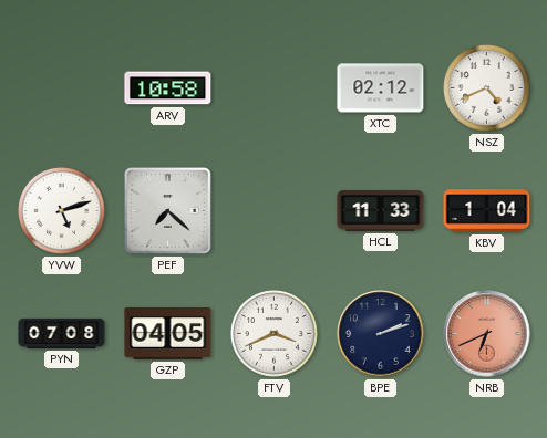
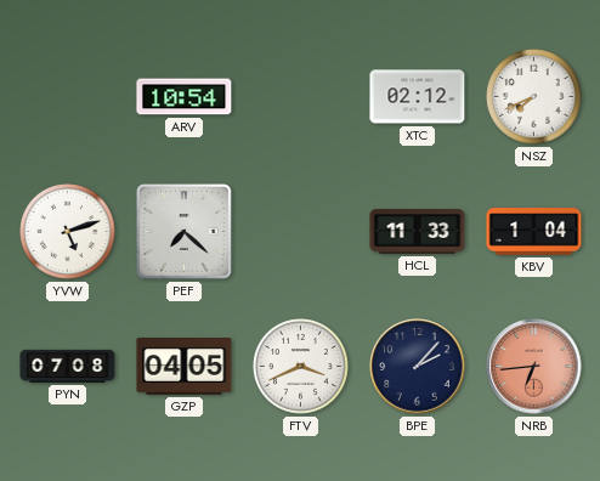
ARV: 10:58 -> 10:54 (185, 97)
NSZ: 4:41 -> 7:41 (534, 97)
BPE: 2:12 -> 2:07 (418, 367)
NRB: 6:41 -> 6:44 (534, 367)
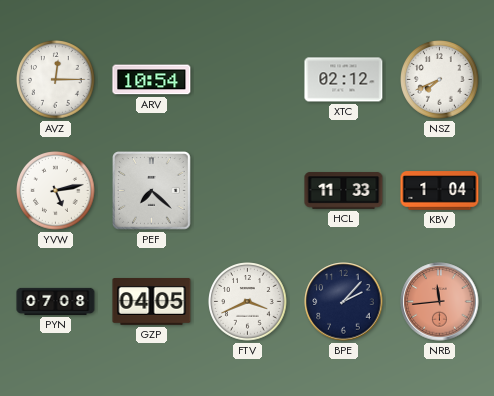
AVZ: none -> 12:15 (56, 80)
YVW: 5:12 -> 5:13 (56, 191)
NRB: 6:44 -> 11:44 (440, 302)
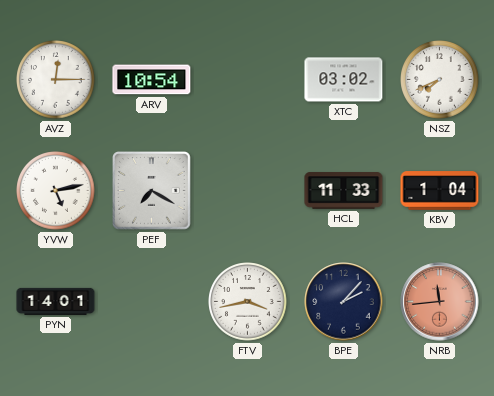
XTC: 02:12 -> 03:02 (344, 80)
PEF: 7:22 -> 7:20 (152, 191)
PYN: 07:08 -> 14:01 (56, 301)
GZP: 04:05 -> none (152, 302)
FTV: 3:41 -> 3:43 (248, 302)
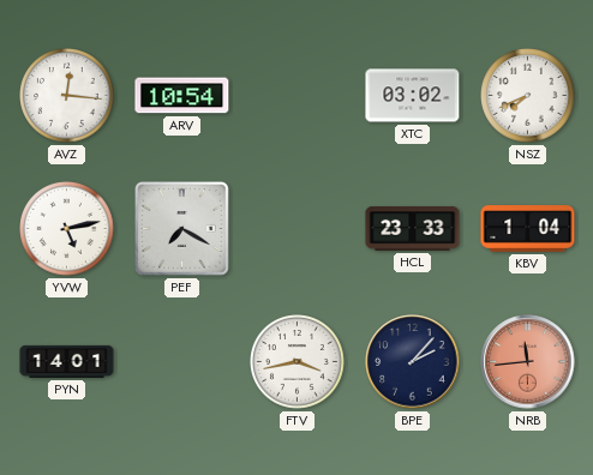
AVZ: 12:15 -> 12:16 (67, 96)
HCL: 11:33 -> 23:33 (413, 229)
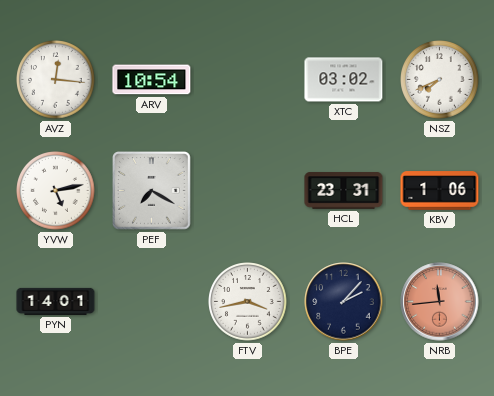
HCL: 23:33 -> 23:31 (344, 191)
KBV: 1:04 -> 1:06 (440, 191)
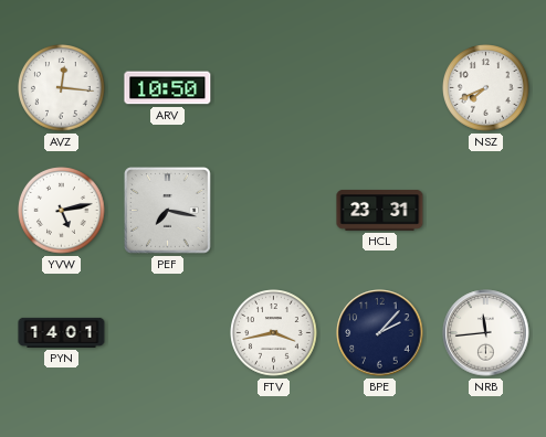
ARV: 10:54 -> 10:50 (168, 88)
XTC: 03:02 -> none (344, 80)
PEF: 7:20 -> 7:17 (168, 211)
KBV: 1:06 -> none (440, 191)
NRB dial: salmon -> white (486, 333)
